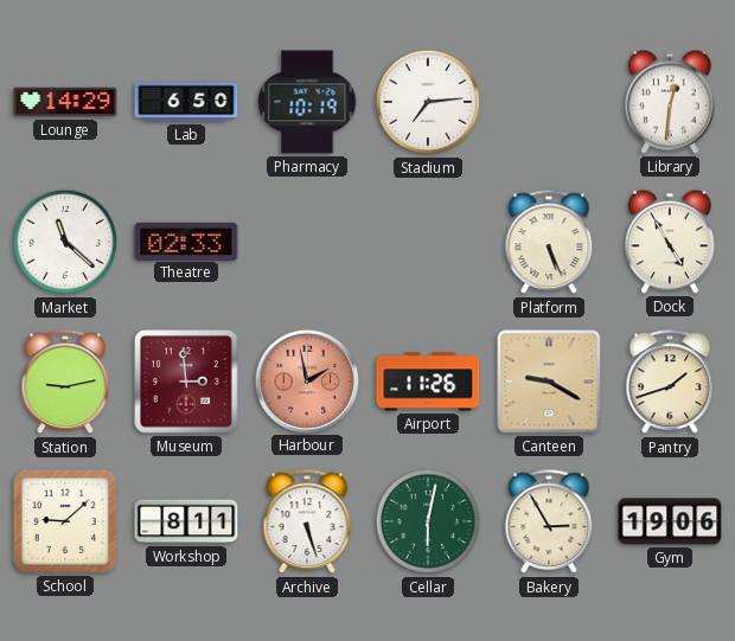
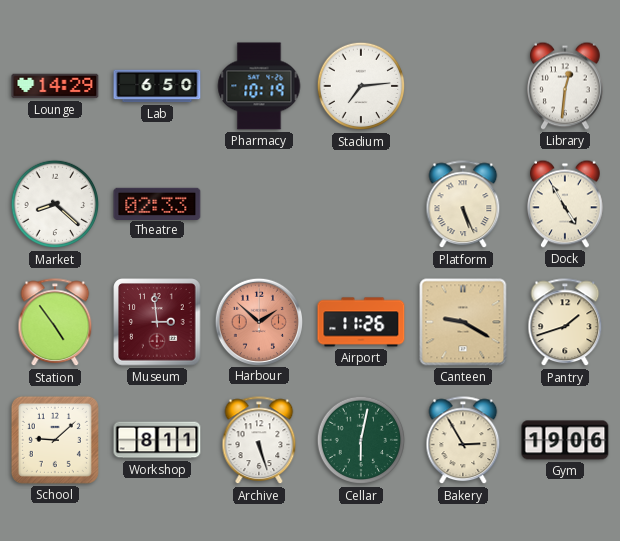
Market: 11:22 -> 8:22 (55, 204)
Station: 9:13 -> 4:54 (55, 323)
Harbour: 1:58 -> 1:52 (258, 321)
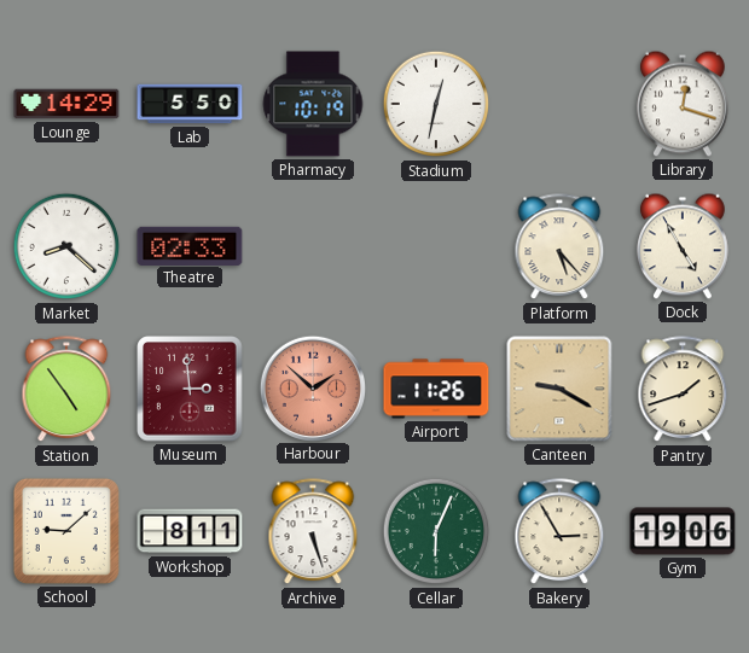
Lab: 6:50 -> 5:50 (190, 104)
Stadium: 7:14 -> 12:32 (436, 104)
Library: 12:31 -> 12:18 (684, 104)
Platform: 5:26 -> 5:23 (559, 247)
Cellar: 6:02 -> 6:04 (436, 531)
